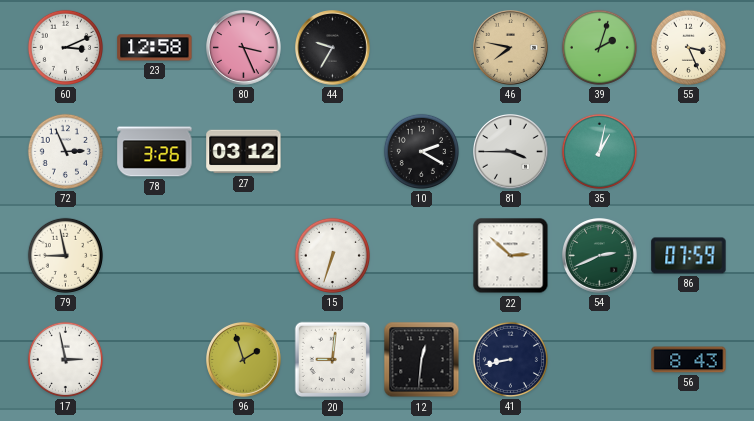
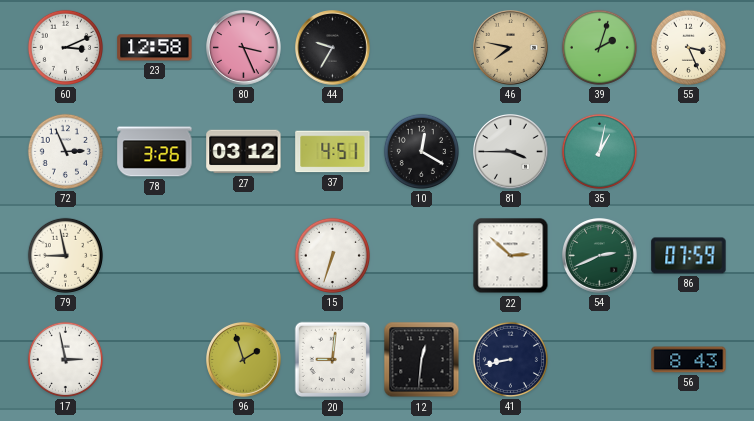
37: none -> 4:51 (333, 152)
10: 2:20 -> 12:20 (421, 151)
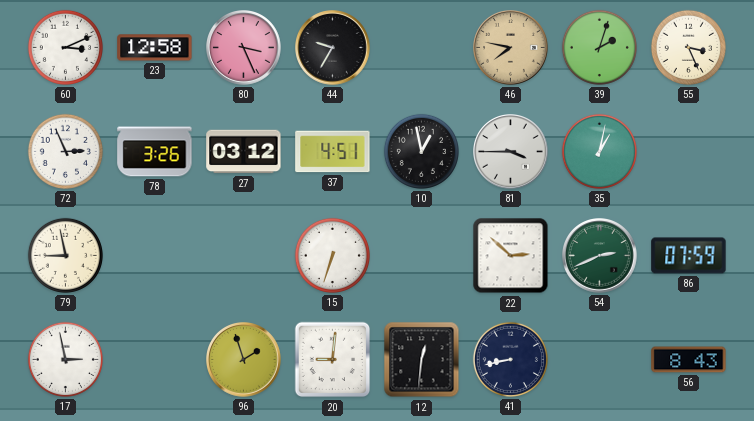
10: 12:20 -> 12:58 (421, 151)
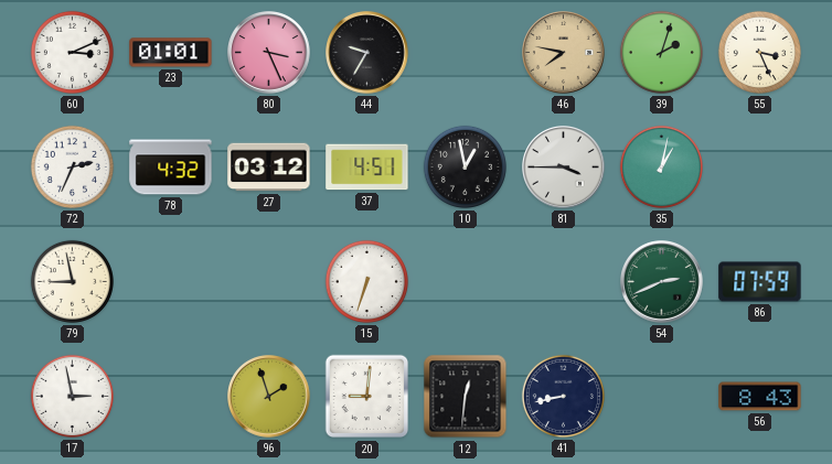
23: 12:58 -> 01:01 (171, 53)
72: 2:56 -> 2:34 (72, 166)
78: 3:26 -> 4:32 (171, 168)
22: 2:52 -> none (511, 256)
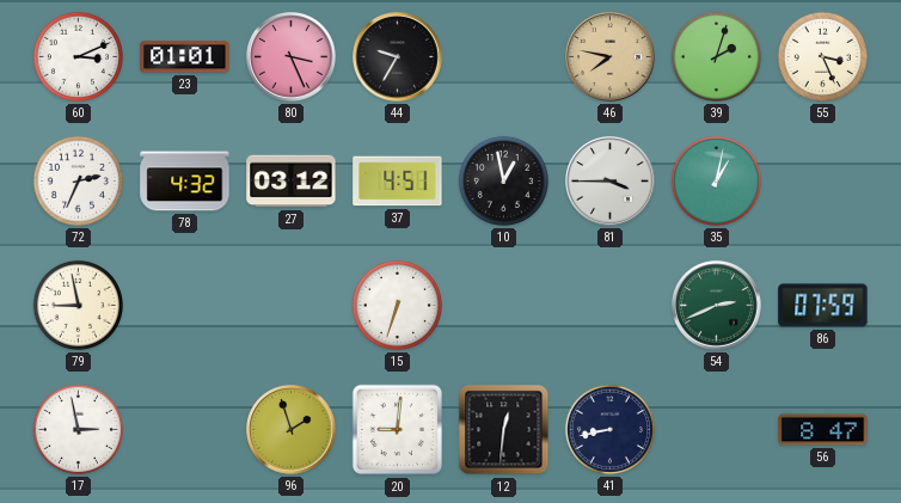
56: 8:43 -> 8:47 (823, 430)
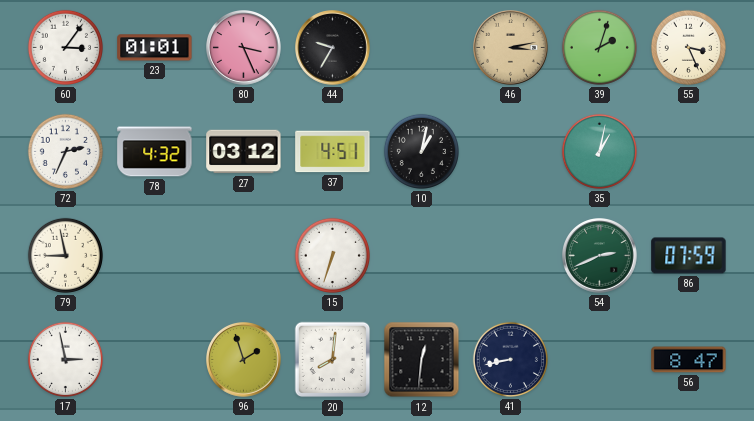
60: 3:11 -> 3:06 (65, 47)
46: 7:47 -> 3:13 (511, 48)
10: 12:58 -> 1:02 (421, 151)
81: 3:45 -> none (611, 182)
20: 9:01 -> 8:01 (333, 360)
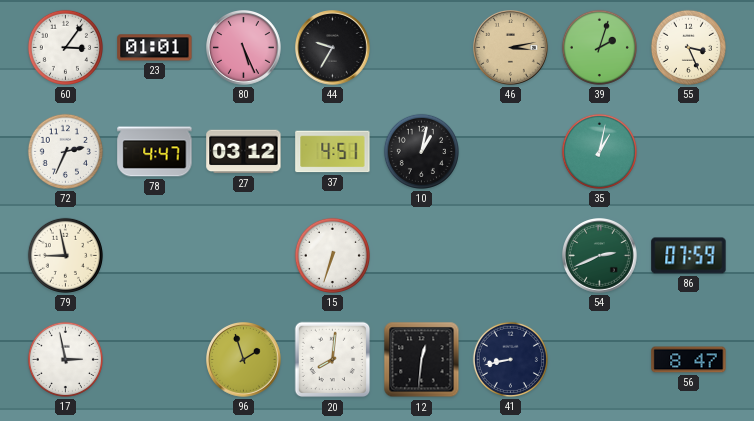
80: 3:26 -> 5:26 (244, 48)
78: 4:32 -> 4:47 (155, 152)
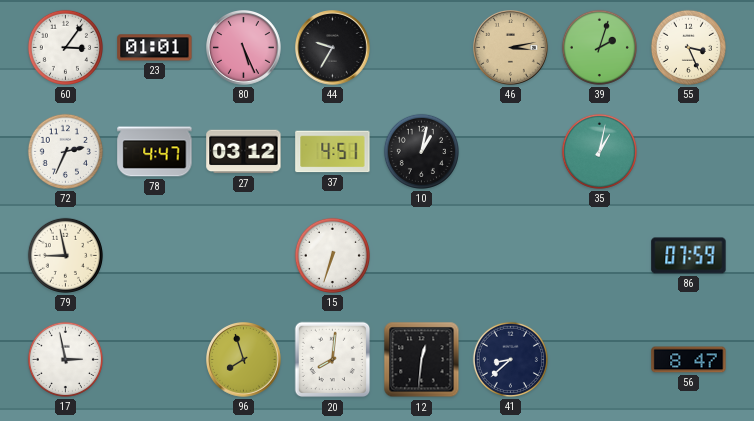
54: 2:41 -> none (600, 256)
96: 1:57 -> 7:57 (244, 360)
41: 8:43 -> 8:38 (510, 359)
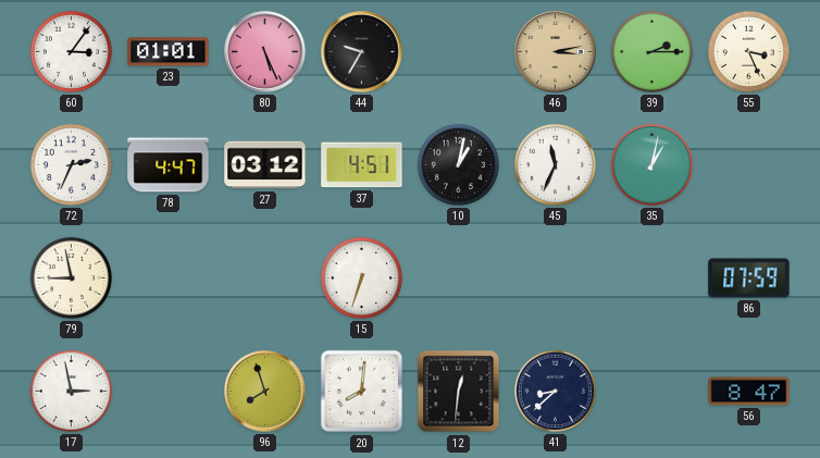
39: 2:03 -> 2:15 (651, 51)
45: none -> 11:34 (555, 164)
